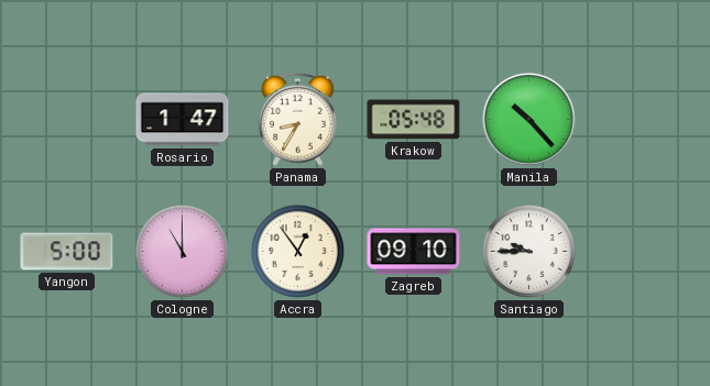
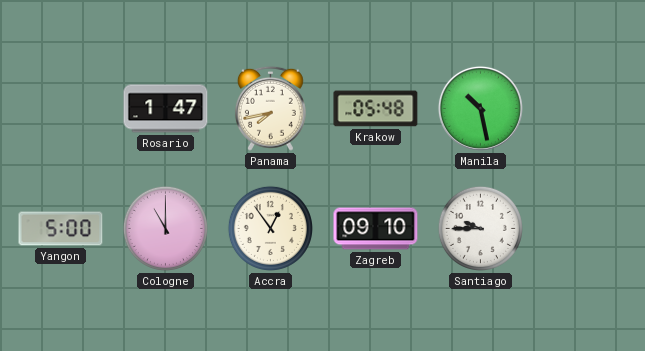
Panama: 8:35 -> 7:43 (270, 108)
Manila: 10:23 -> 10:28 (480, 108)
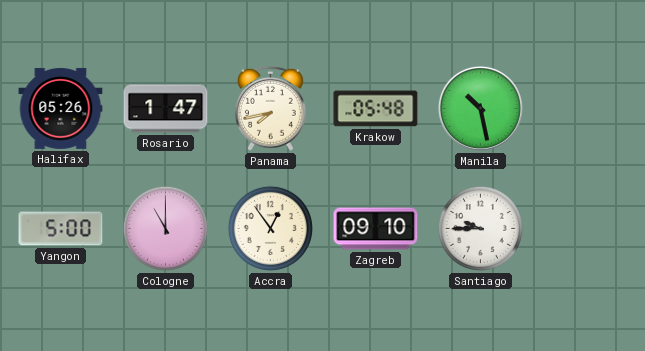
Halifax: none -> 05:26 (61, 108)
